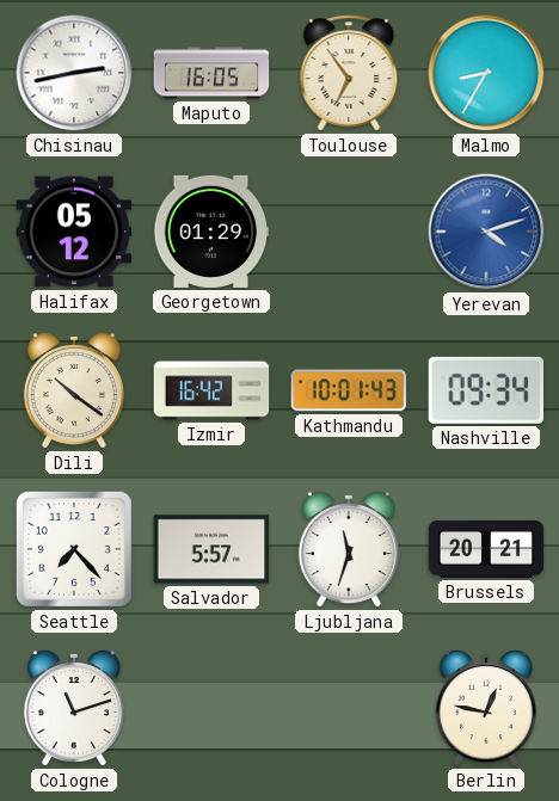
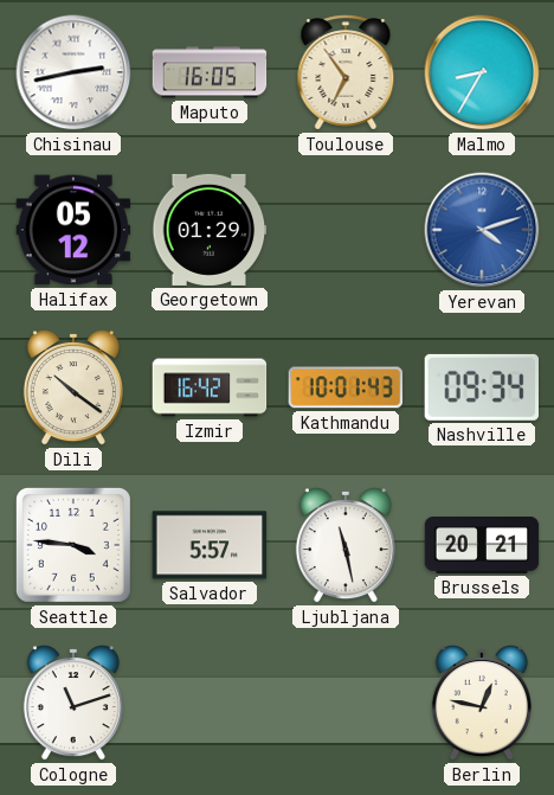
Seattle: 7:23 -> 3:46 (73, 545)
Ljubljana: 11:33 -> 11:28 (346, 546)
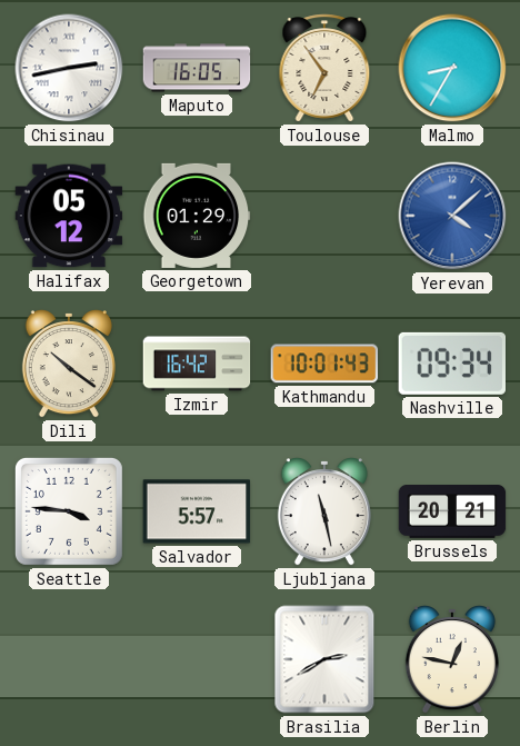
Yerevan: 4:12 -> 4:08 (452, 216)
Cologne: 11:12 -> none (73, 704)
Brasilia: none -> 2:40 (324, 659)
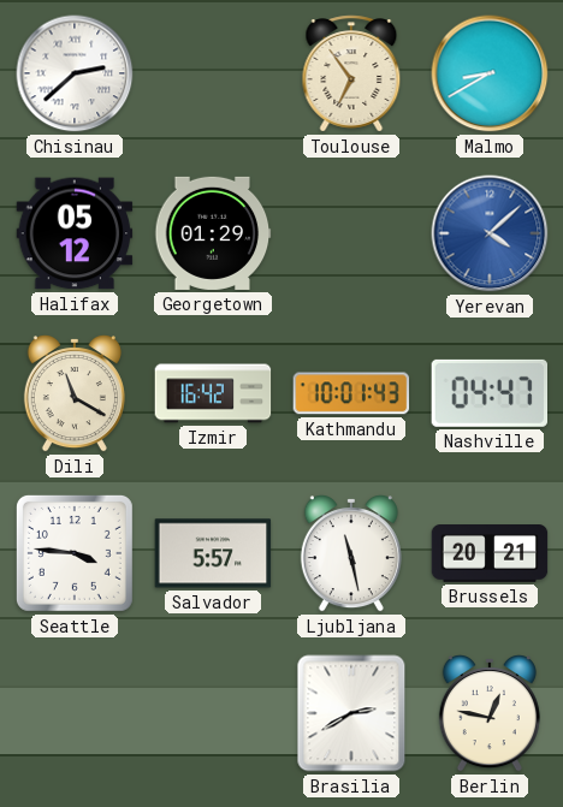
Chisinau: 2:43 -> 2:38 (75, 73)
Maputo: 16:05 -> none (197, 68)
Malmo: 8:35 -> 8:40 (490, 73)
Dili: 10:21 -> 11:20 (75, 394)
Nashville: 09:34 -> 04:47 (490, 393)
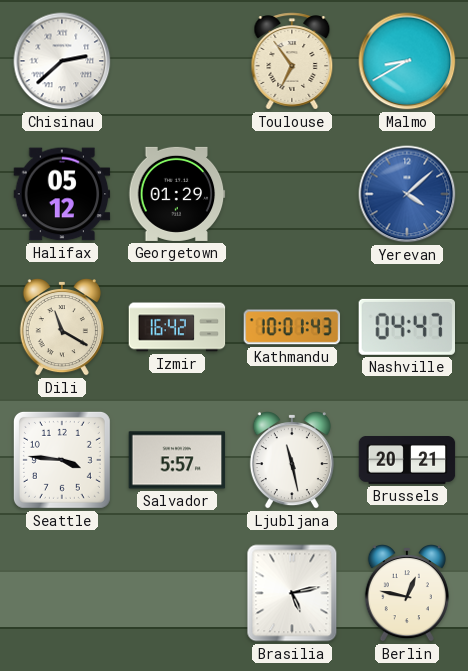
Brasilia: 2:40 -> 5:13 (292, 593)
